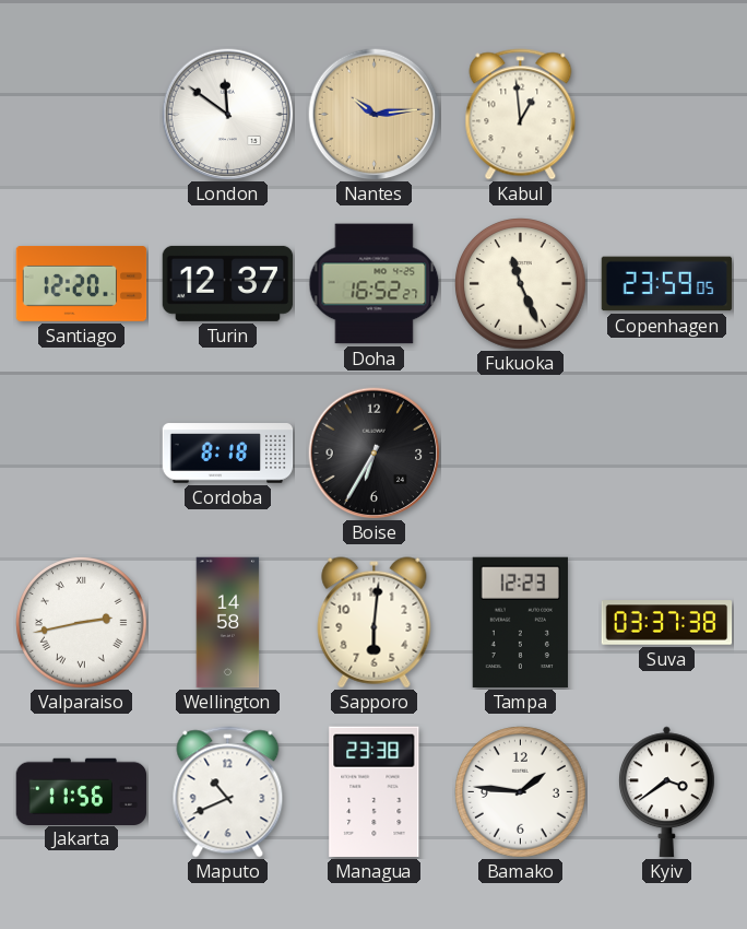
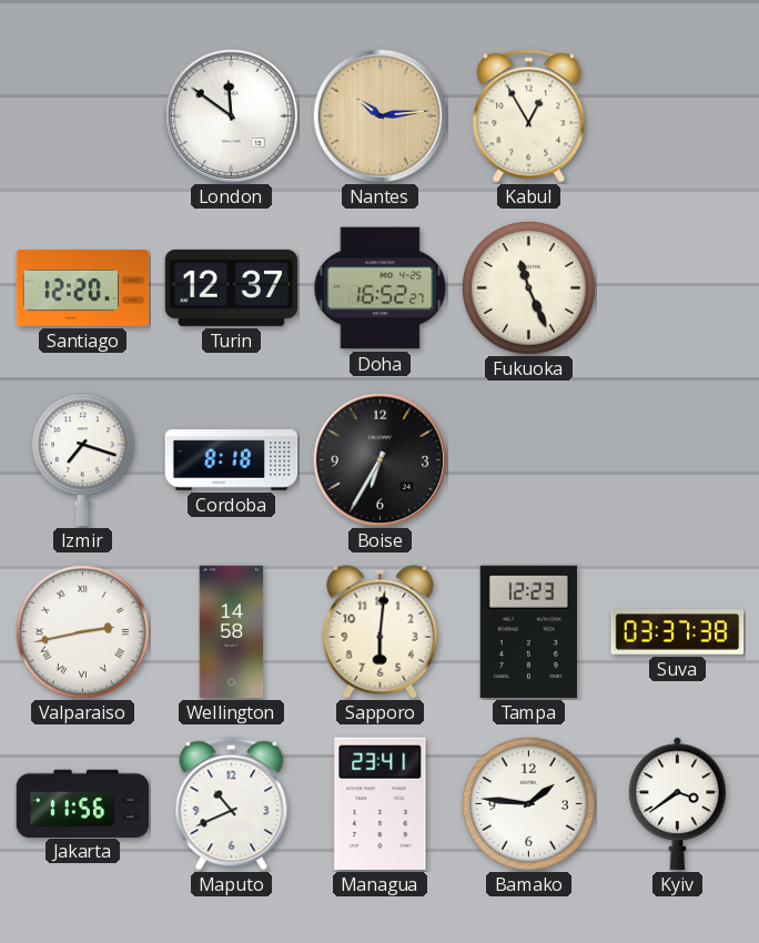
Kabul: 12:59 -> 12:55 (529, 116)
Copenhagen: 23:59 -> none (667, 284)
Izmir: none -> 7:18 (82, 460)
Managua: 23:38 -> 23:41 (381, 803)
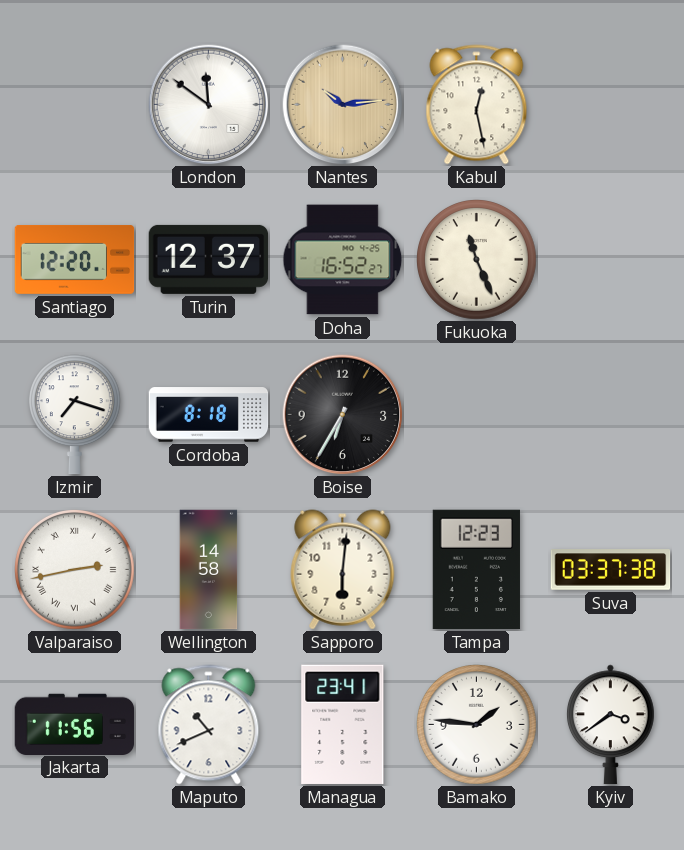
Kabul: 12:55 -> 12:28 (477, 105)
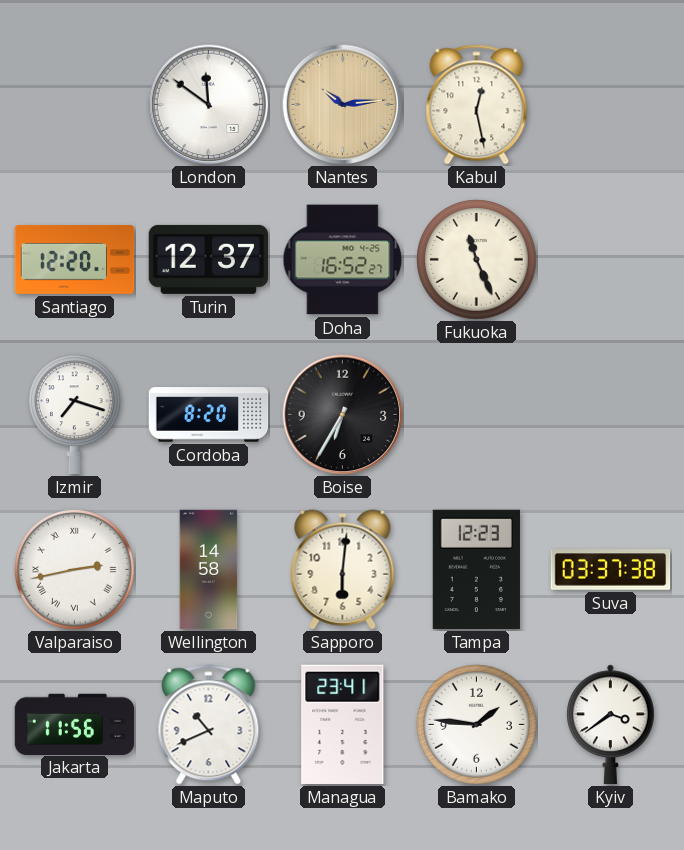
Cordoba: 8:18 -> 8:20 (209, 415)
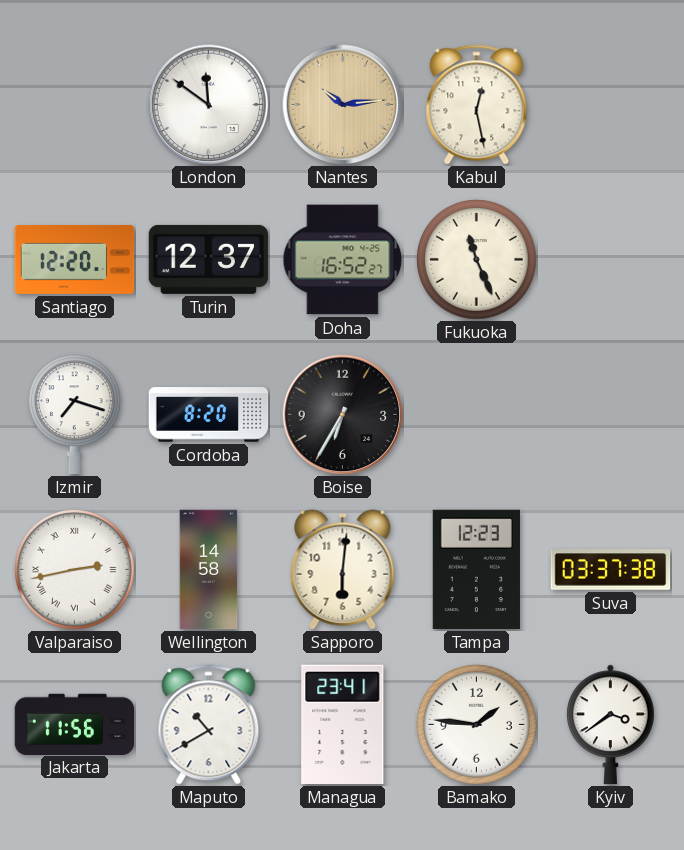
Maputo: 10:41 -> 10:40 (209, 725)
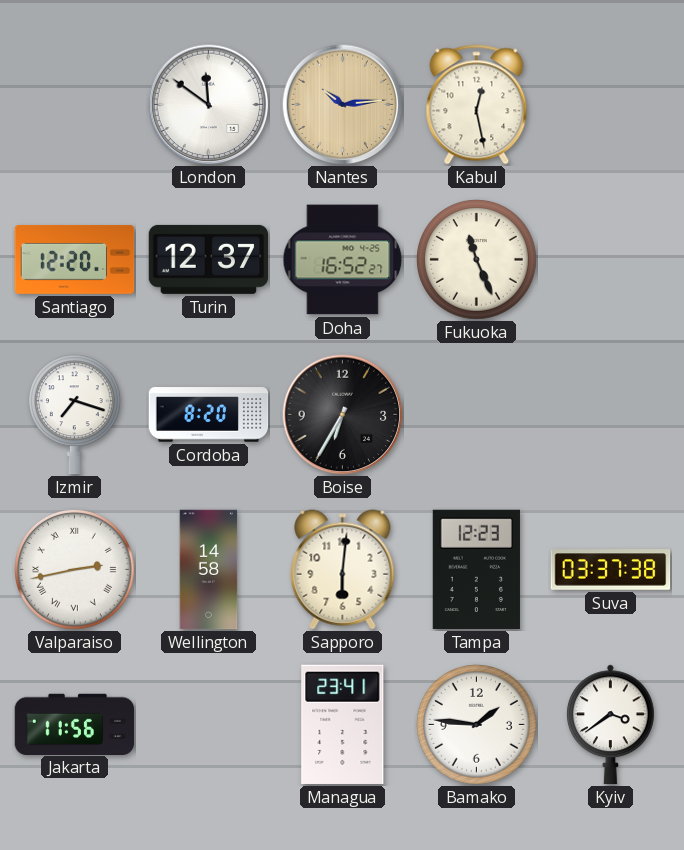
Maputo: 10:40 -> none (209, 725)
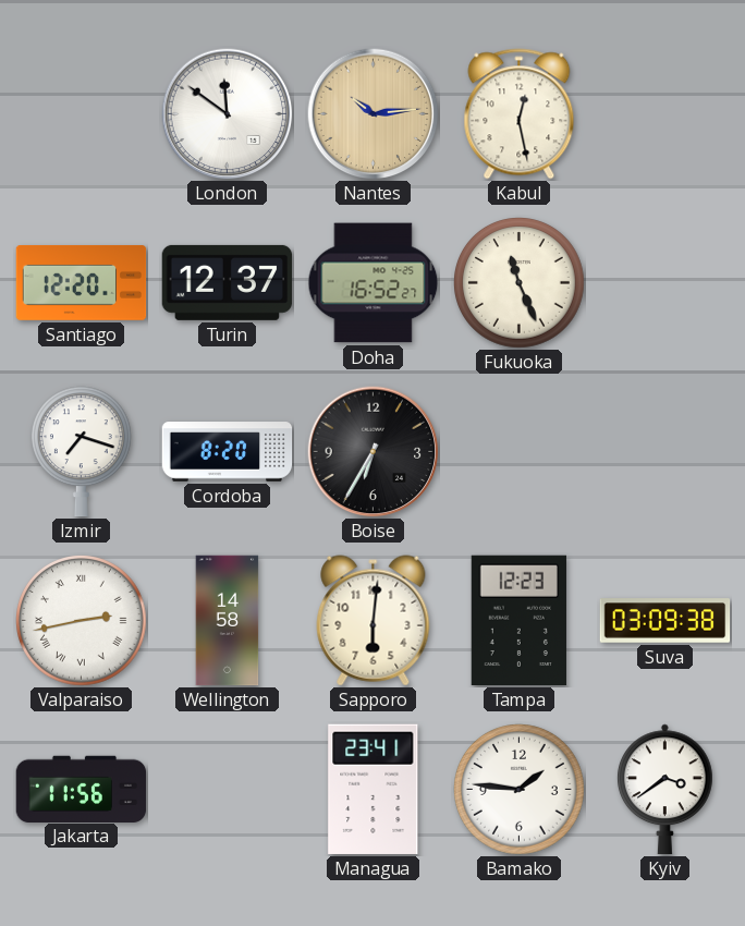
Suva: 03:37 -> 03:09 (665, 621)
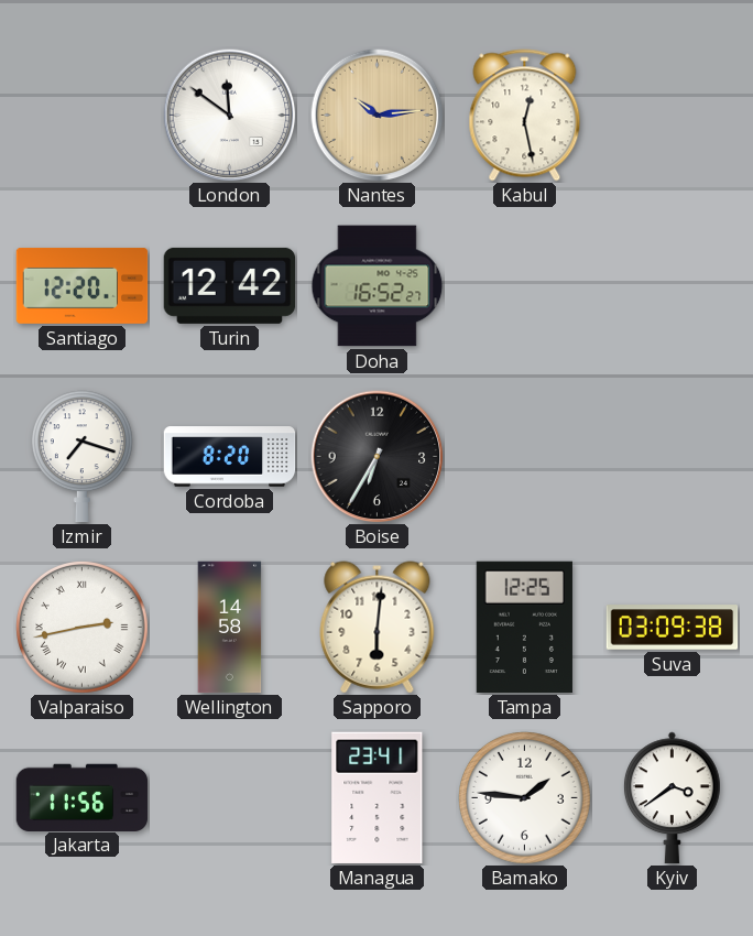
Turin: 12:37 -> 12:42 (230, 285)
Fukuoka: 11:26 -> none (520, 283)
Tampa: 12:23 -> 12:25 (524, 628)
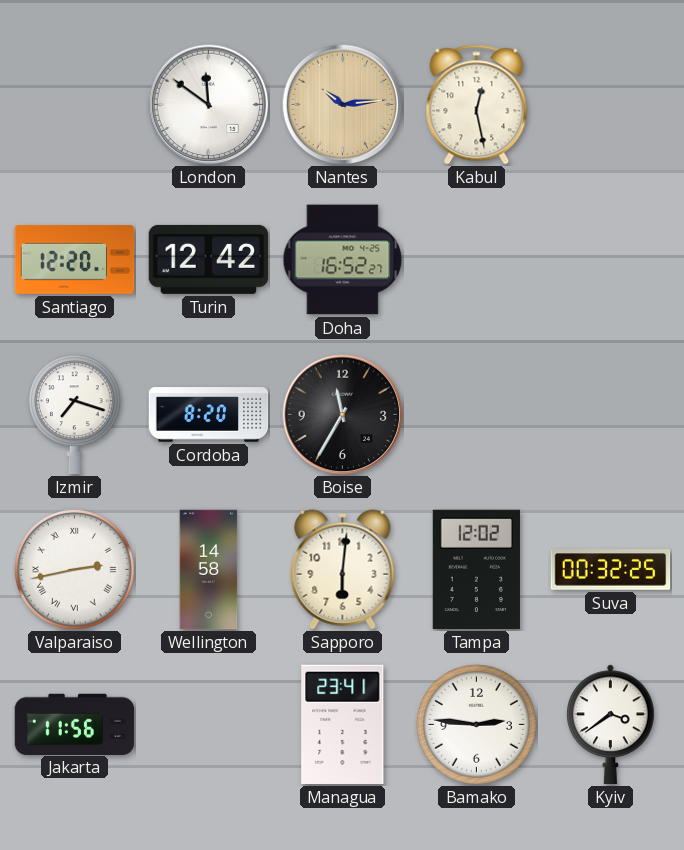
Boise: 6:35 -> 11:35 (343, 415)
Tampa: 12:25 -> 12:02 (476, 570)
Suva: 03:09 -> 00:32 (611, 570)
Bamako: 1:46 -> 2:46 (477, 725)
